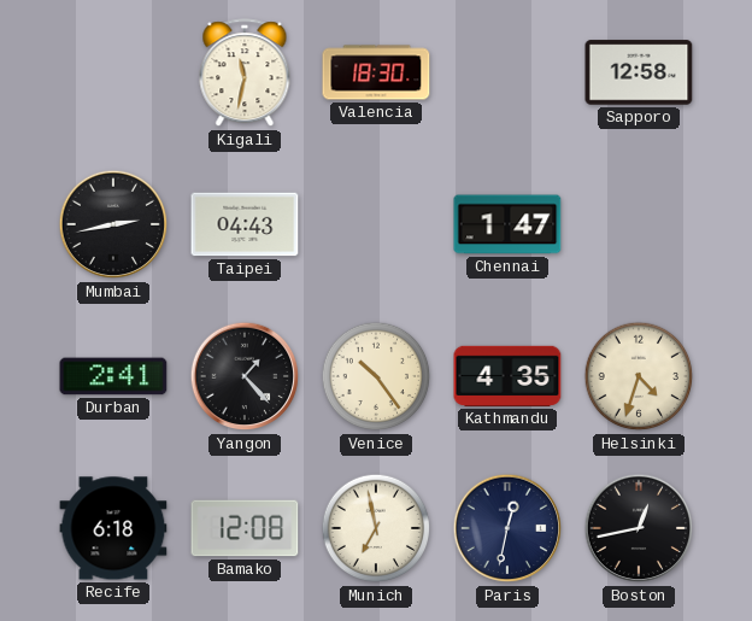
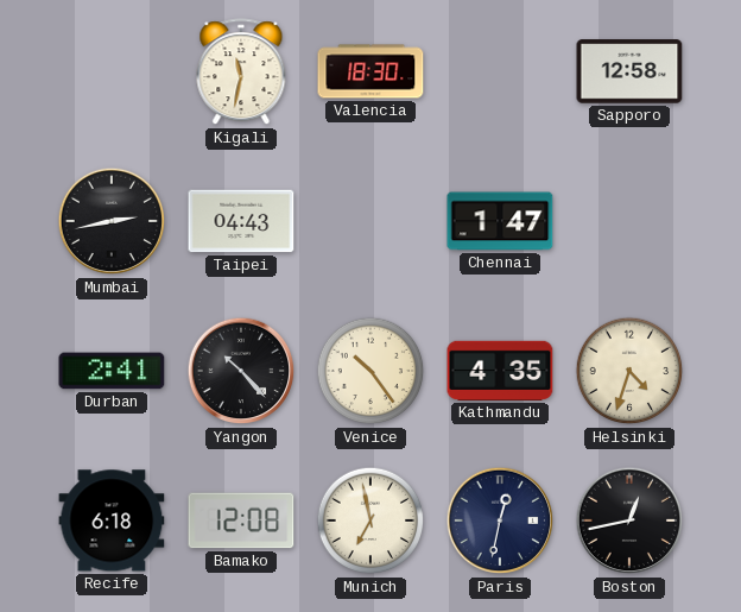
Yangon: 1:23 -> 10:23 (241, 371)
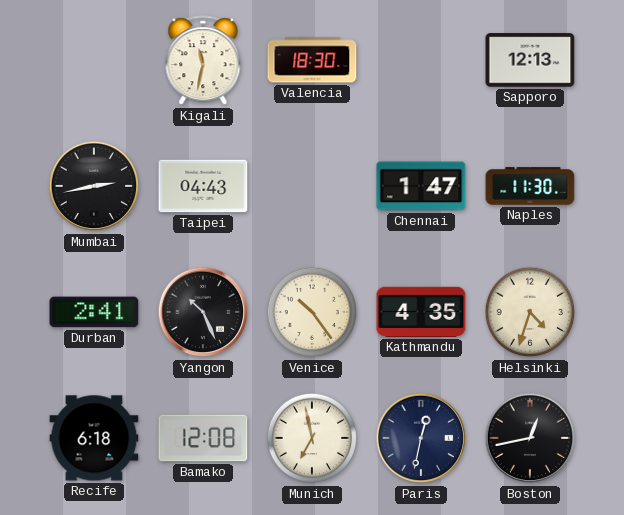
Sapporo: 12:58 -> 12:13 (530, 60)
Naples: none -> 11:30 (530, 186)
Yangon: 10:23 -> 10:26 (203, 312)
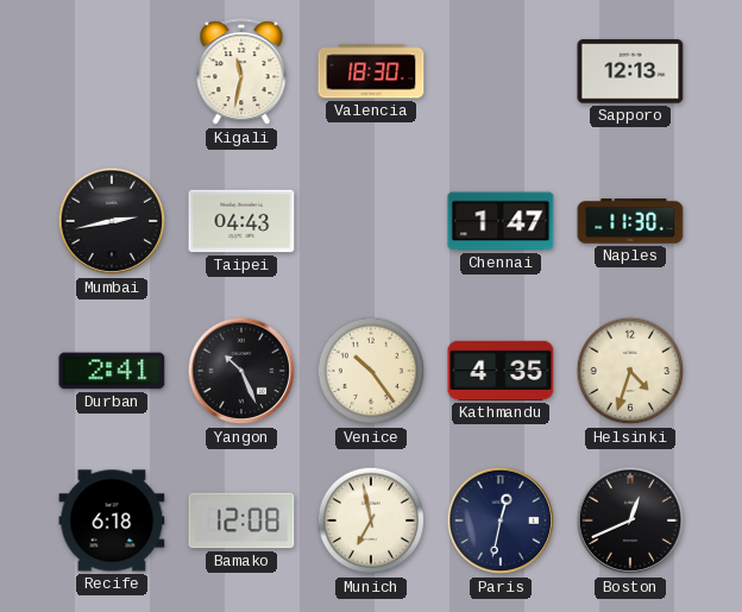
Boston: 12:43 -> 12:41 (630, 520)
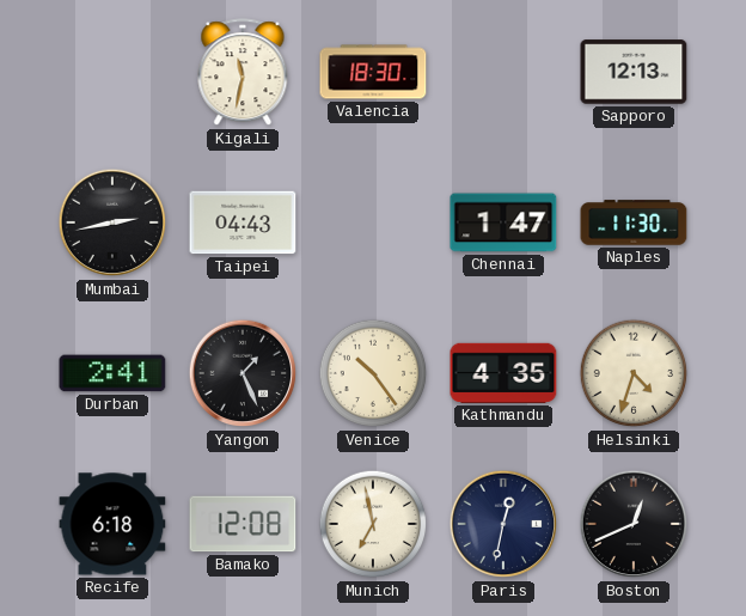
Yangon: 10:26 -> 1:26 (243, 373)
